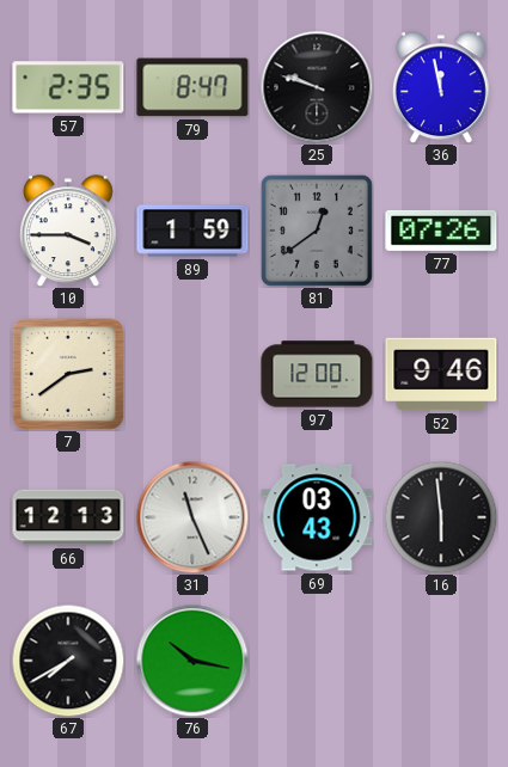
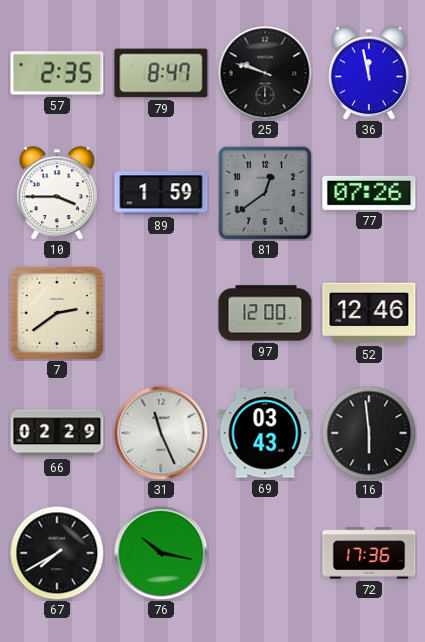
52: 9:46 -> 12:46 (369, 313)
66: 12:13 -> 02:29 (57, 433)
72: none -> 17:36 (369, 553)
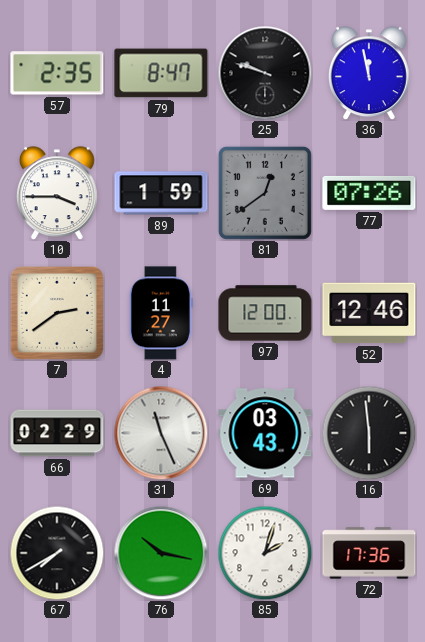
4: none -> 11:27 (161, 313)
85: none -> 2:03 (265, 553)
